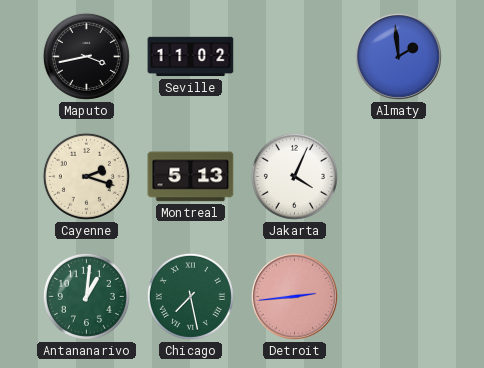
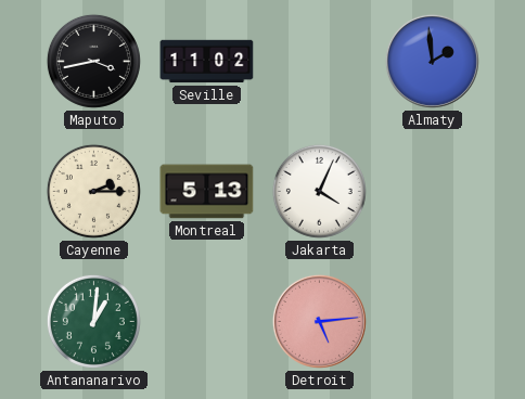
Cayenne: 2:18 -> 2:15 (93, 191)
Chicago: 7:28 -> none (190, 296)
Detroit: 2:44 -> 5:14 (319, 321)
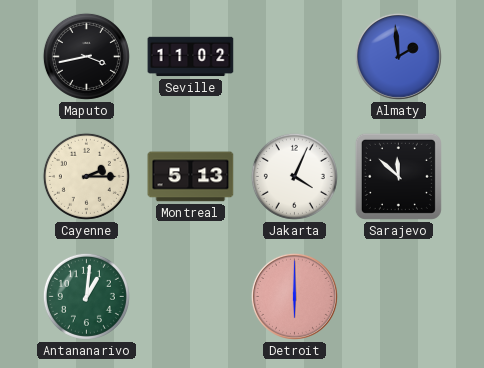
Sarajevo: none -> 11:52 (398, 176)
Detroit: 5:14 -> 6:00 (294, 296)
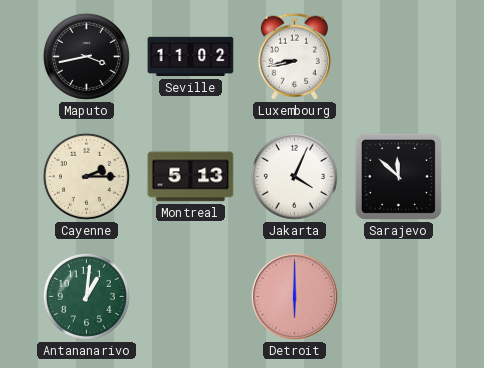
Luxembourg: none -> 8:43 (294, 56)
Almaty: 1:59 -> none (398, 56)
